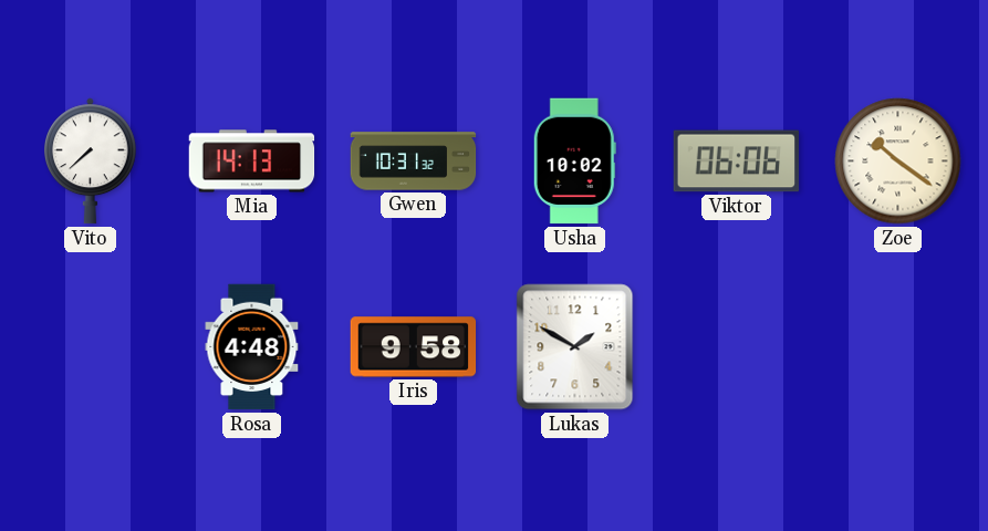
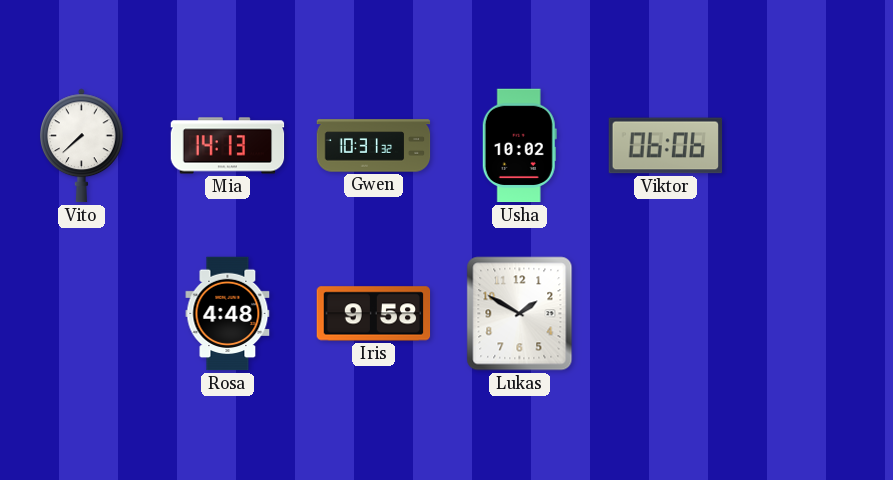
Zoe: 10:21 -> none (898, 162)
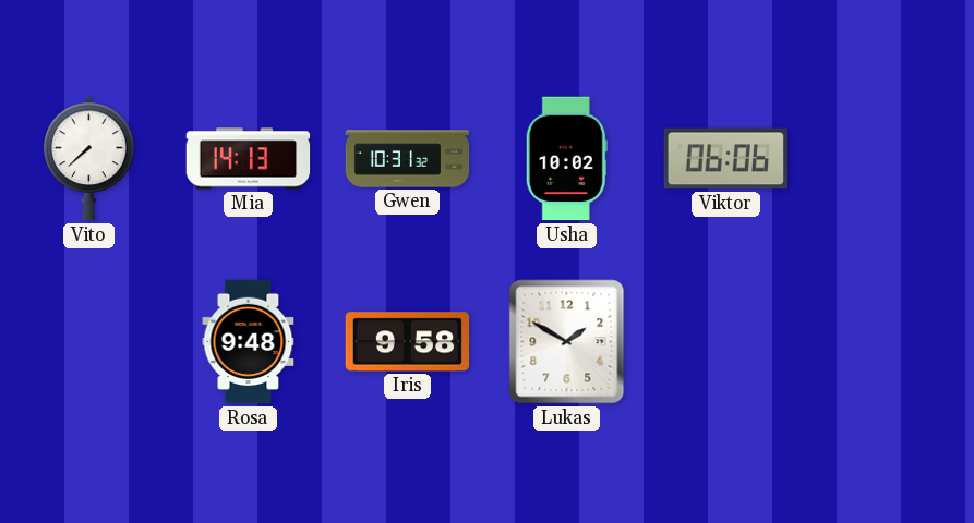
Rosa: 4:48 -> 9:48 (249, 342)
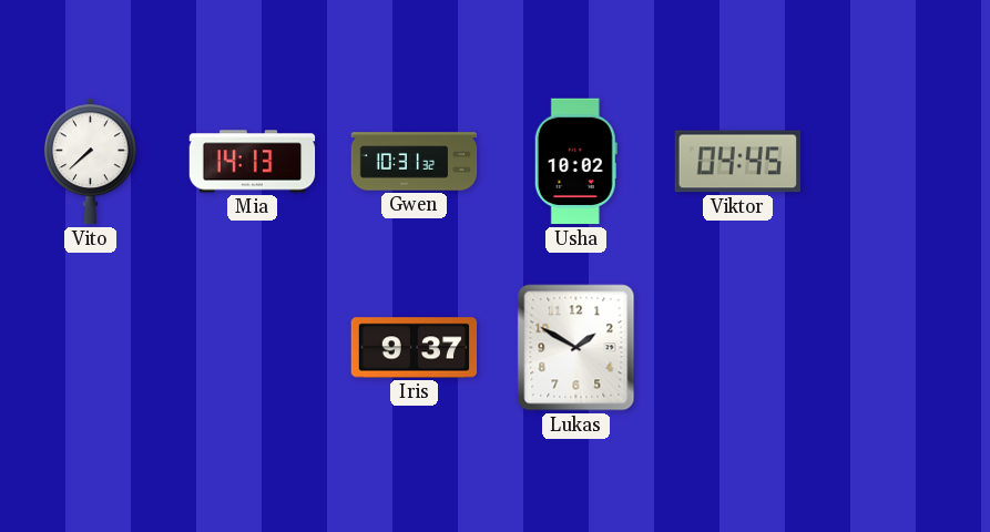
Viktor: 06:06 -> 04:45 (738, 162)
Rosa: 9:48 -> none (249, 342)
Iris: 9:58 -> 9:37 (415, 348)
